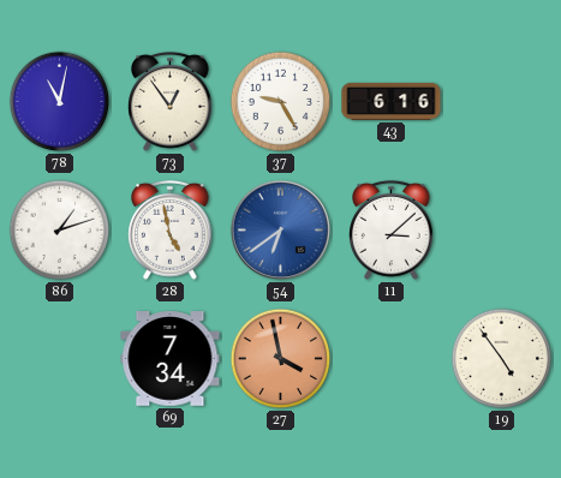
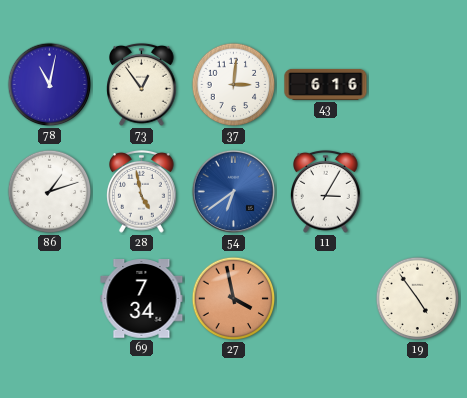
37: 9:25 -> 3:01 (234, 85)
11: 3:08 -> 3:05 (326, 192)
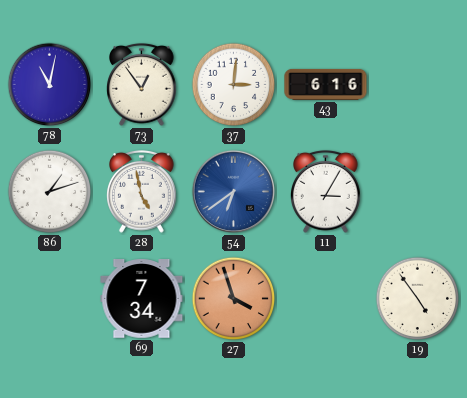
27: 3:58 -> 3:57 (234, 299)
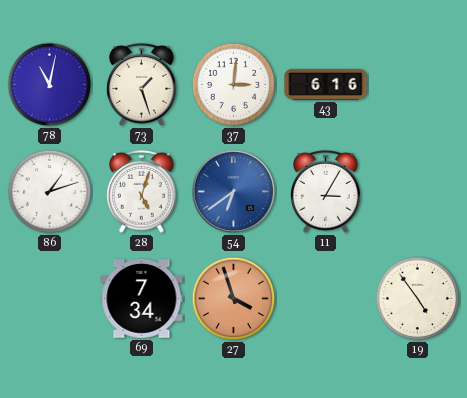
73: 12:54 -> 1:27 (142, 85)
28: 4:58 -> 5:03 (142, 192)
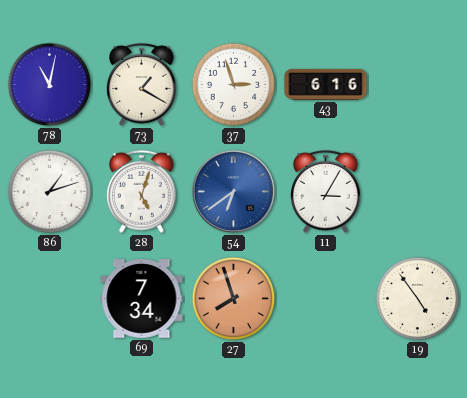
73: 1:27 -> 1:20 (142, 85)
37: 3:01 -> 2:57 (234, 85)
27: 3:57 -> 7:57 (234, 299)
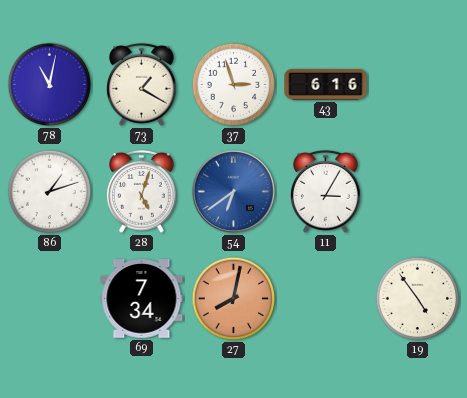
27: 7:57 -> 8:02 (234, 299)
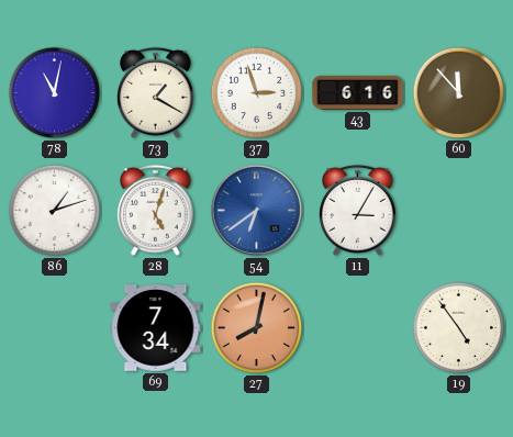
60: none -> 11:53 (459, 93)
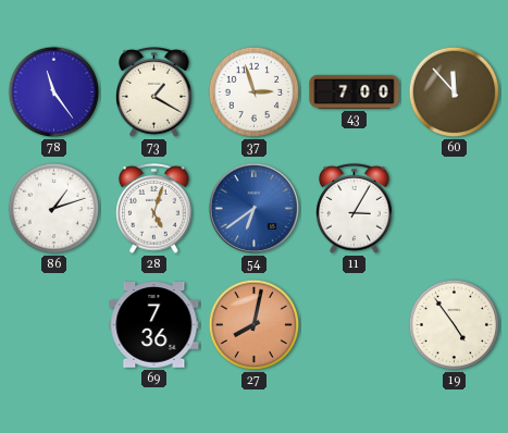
78: 11:02 -> 11:24 (54, 92)
43: 6:16 -> 7:00 (355, 91)
69: 7:34 -> 7:36 (154, 325)
